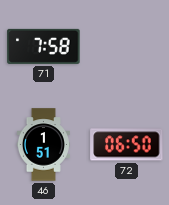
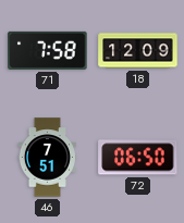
18: none -> 12:09 (138, 51)
46: 1:51 -> 7:51 (47, 158)
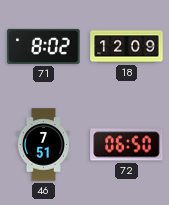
71: 7:58 -> 8:02 (44, 46)
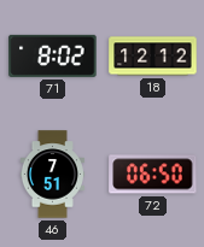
18: 12:09 -> 12:12 (153, 57)
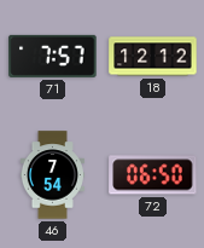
71: 8:02 -> 7:57 (53, 56)
46: 7:51 -> 7:54 (52, 175)
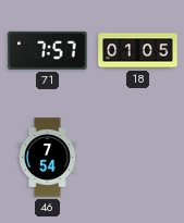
18: 12:12 -> 01:05 (138, 51)
72: 06:50 -> none (153, 175)
